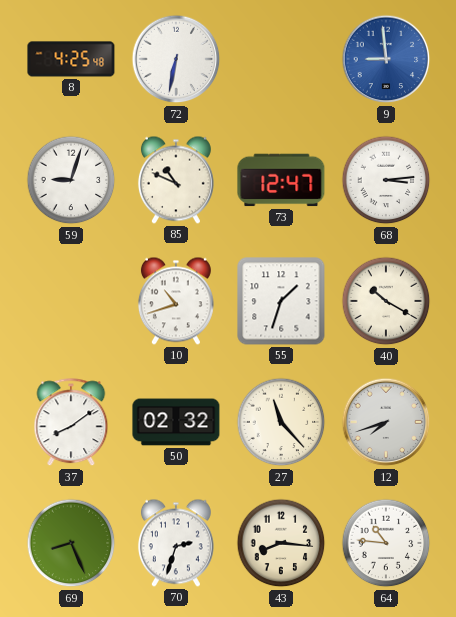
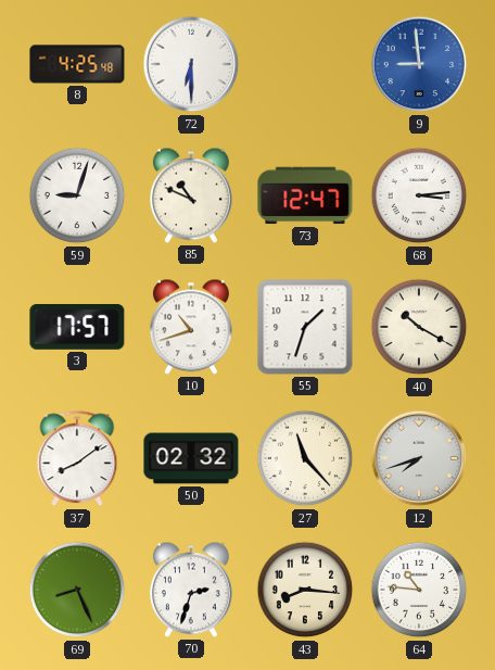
72: 6:32 -> 6:30 (191, 64)
3: none -> 17:57 (77, 328)
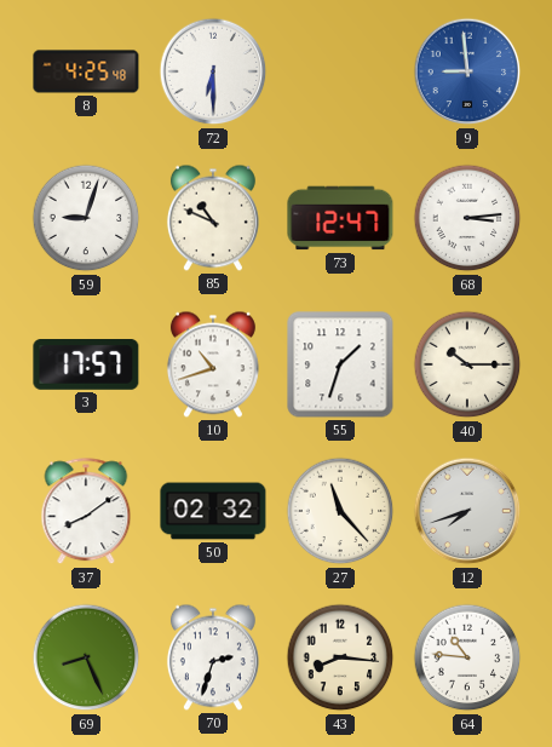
40: 10:20 -> 10:15 (467, 364)
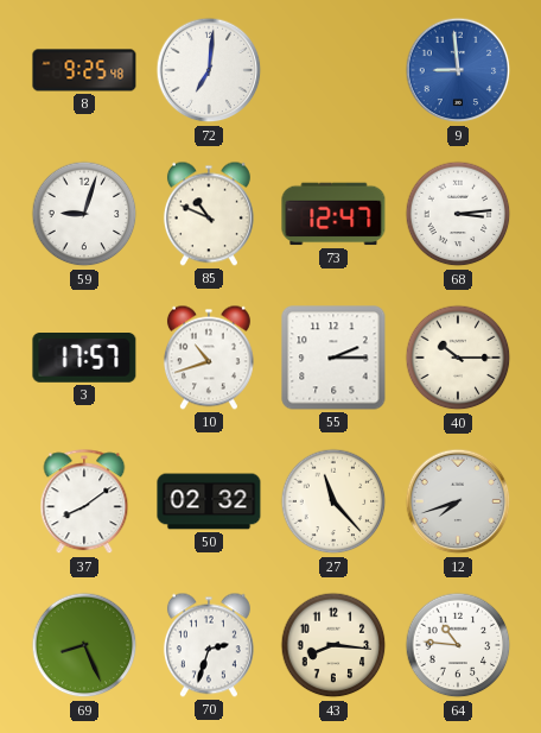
8: 4:25 -> 9:25 (84, 70)
72: 6:30 -> 7:01 (209, 70)
55: 1:33 -> 2:15 (333, 358)
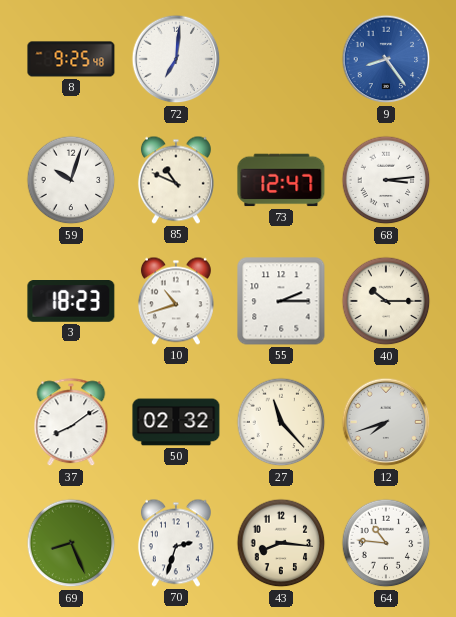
9: 8:59 -> 8:24 (386, 59)
59: 9:03 -> 10:03 (71, 180)
3: 17:57 -> 18:23 (71, 302)
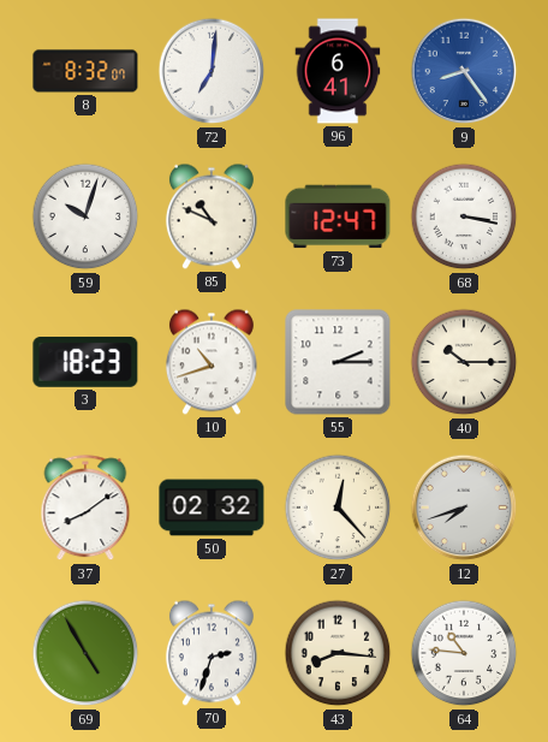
8: 9:25 -> 8:32 (85, 71)
96: none -> 6:41 (338, 71)
68: 3:14 -> 3:17 (464, 216)
27: 11:23 -> 12:23 (338, 507)
69: 8:26 -> 4:55 (85, 653)
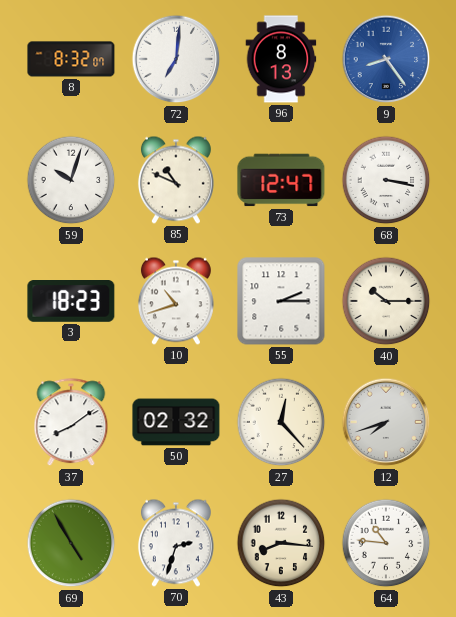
96: 6:41 -> 8:13 (281, 59)
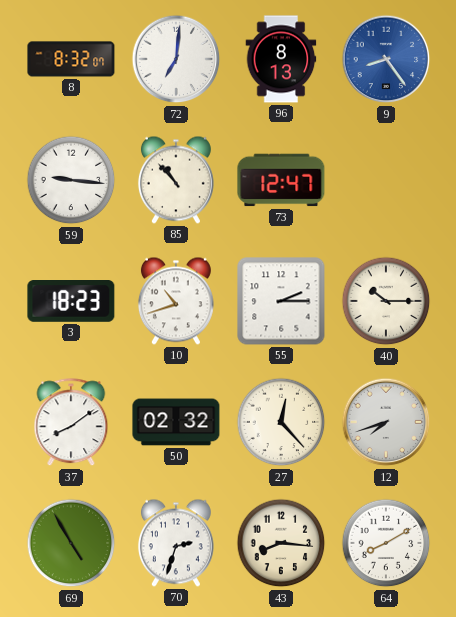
59: 10:03 -> 9:16 (71, 180)
85: 10:49 -> 10:53 (176, 180)
68: 3:17 -> none (386, 180)
64: 10:46 -> 8:10 (386, 543)
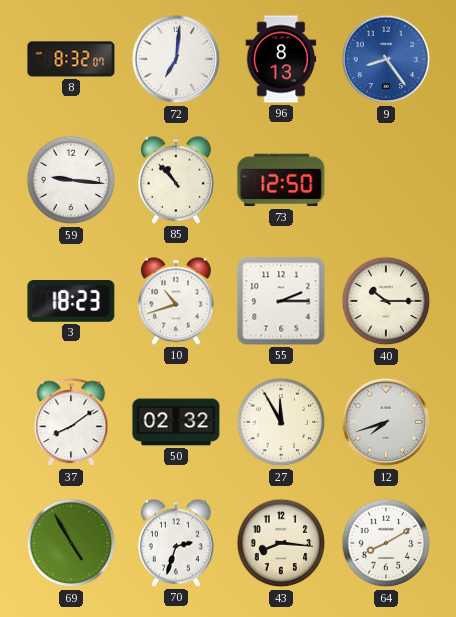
73: 12:47 -> 12:50 (281, 180)
27: 12:23 -> 11:55 (281, 422)
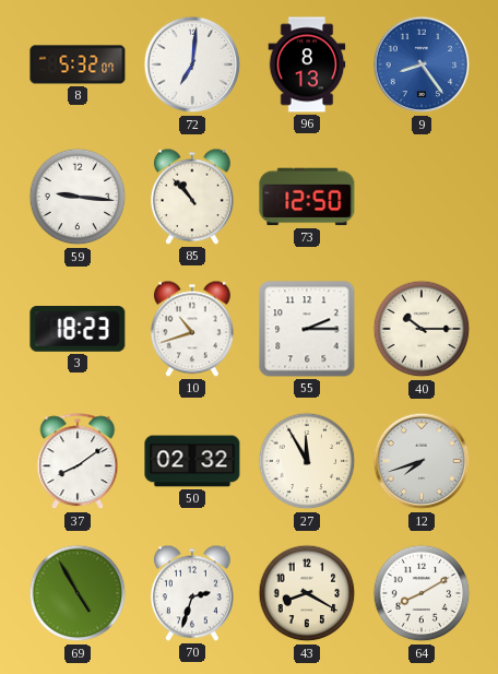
8: 8:32 -> 5:32 (78, 64)
43: 8:16 -> 8:20 (307, 593)
